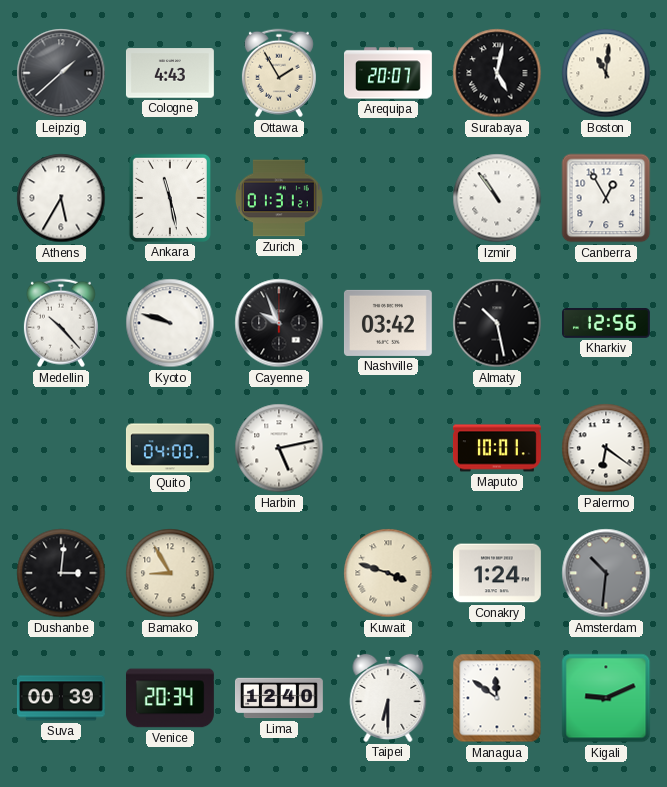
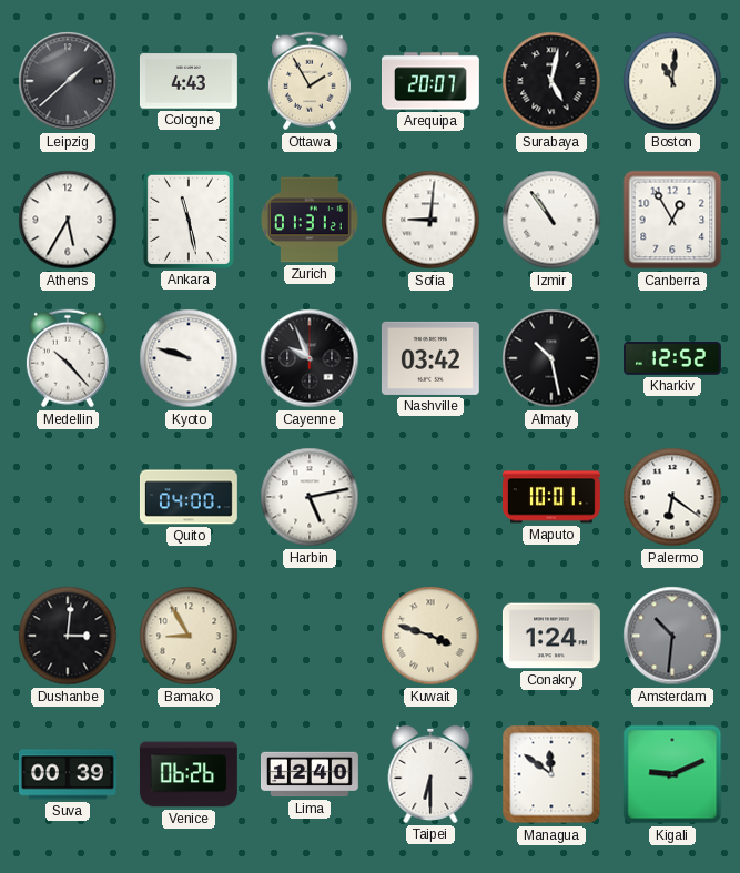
Sofia: none -> 9:01 (430, 220)
Kharkiv: 12:56 -> 12:52 (673, 359)
Venice: 20:34 -> 06:26 (189, 774)
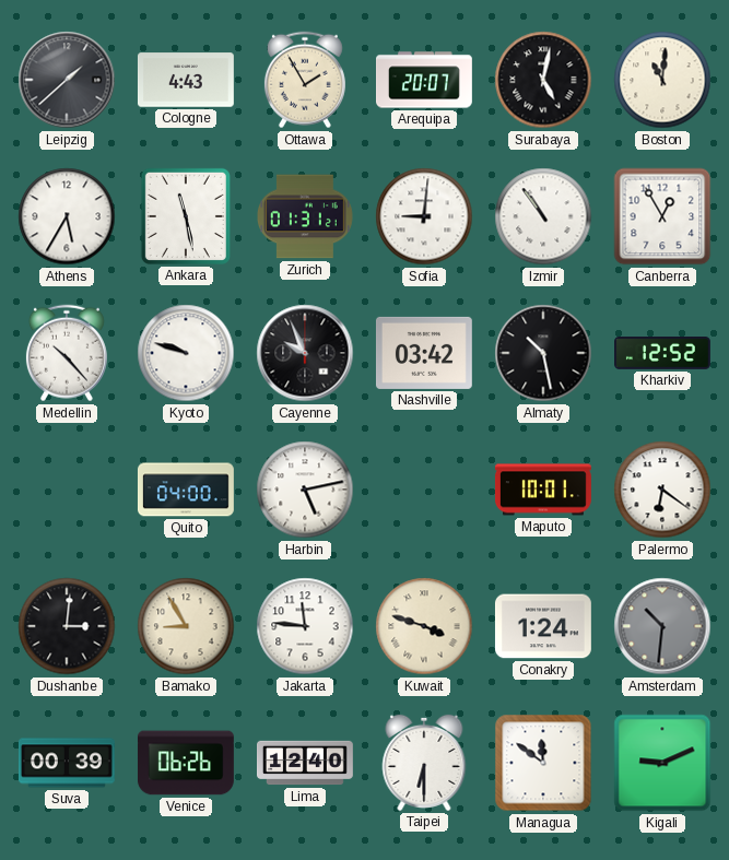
Jakarta: none -> 11:46 (305, 626)
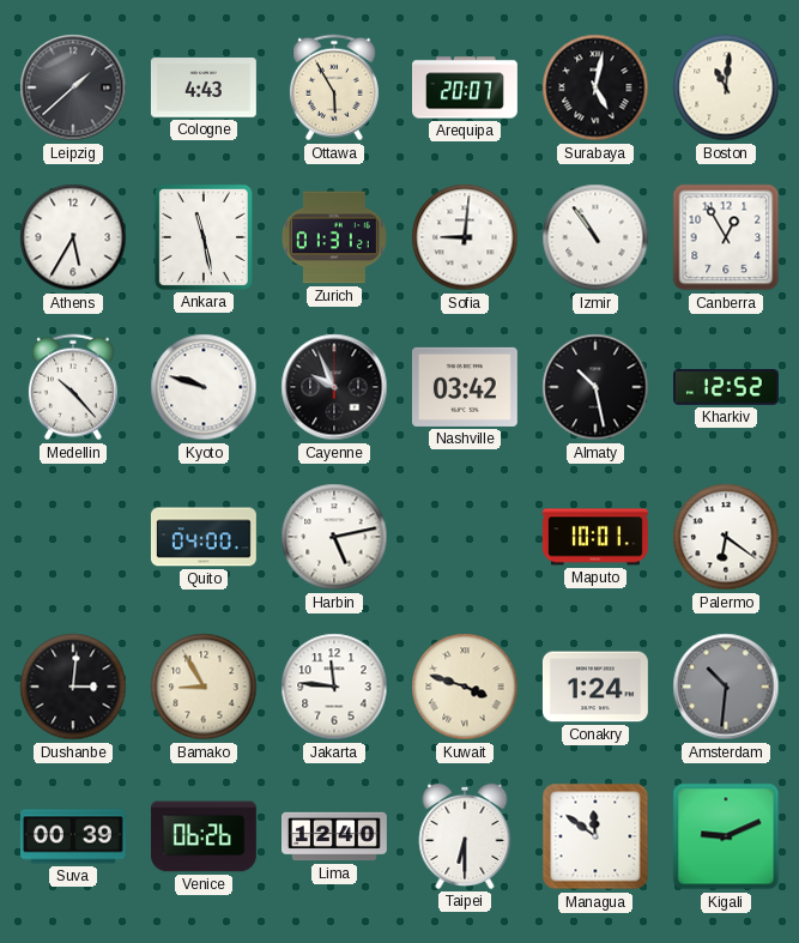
Ottawa: 1:55 -> 5:55 (334, 87)
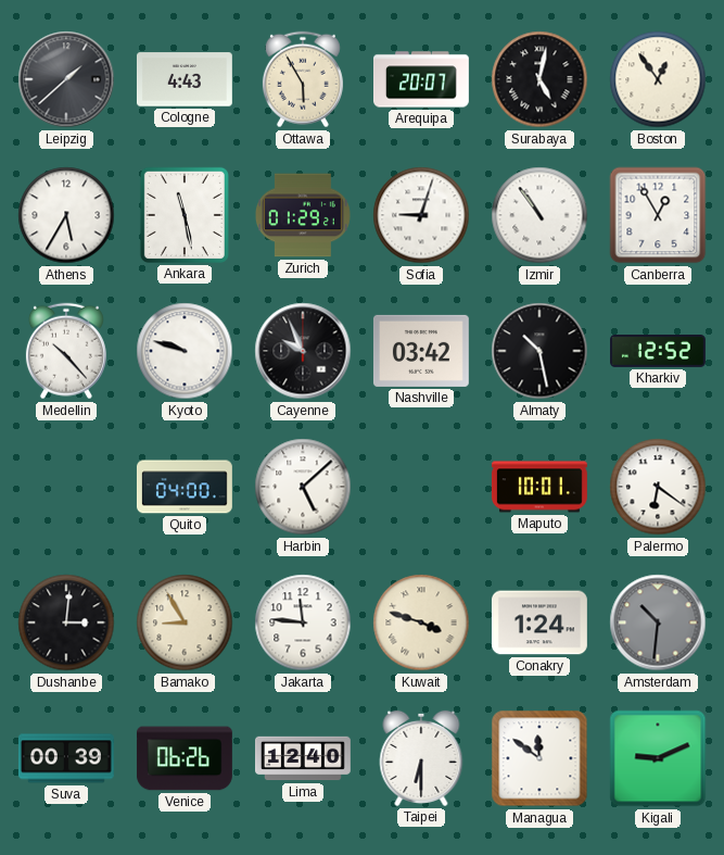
Boston: 11:01 -> 12:54 (658, 79)
Zurich: 01:31 -> 01:29 (303, 215)
Sofia: 9:01 -> 9:03 (421, 215)
Harbin: 5:13 -> 5:08 (303, 487)
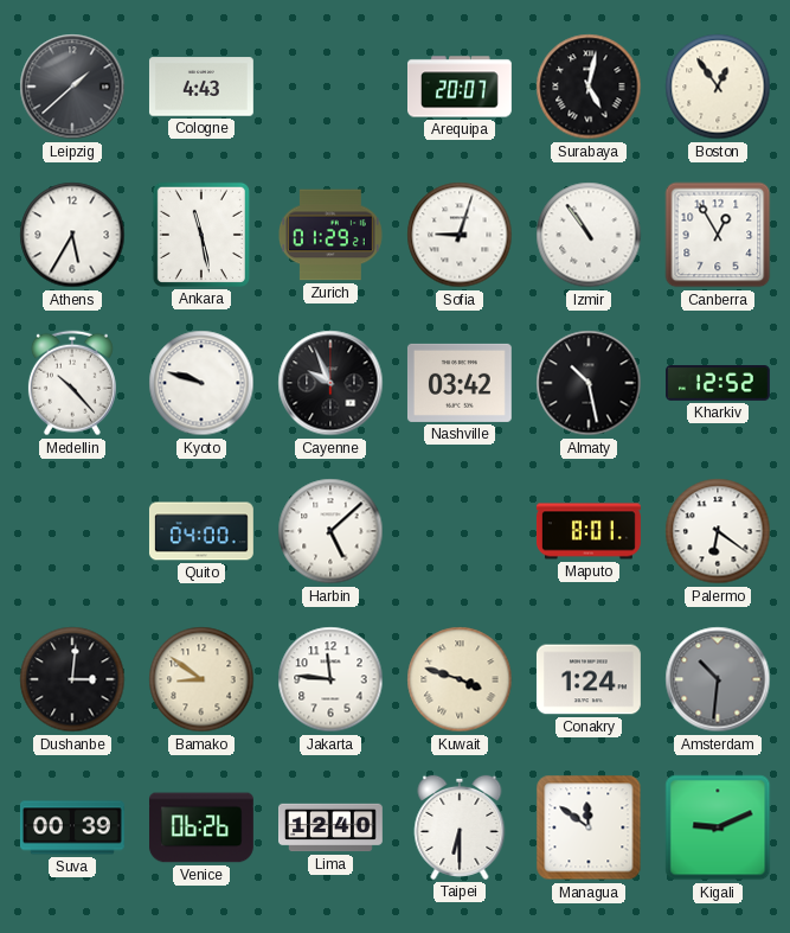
Ottawa: 5:55 -> none (303, 79)
Maputo: 10:01 -> 8:01 (589, 531)
Bamako: 8:55 -> 8:51 (201, 679)
